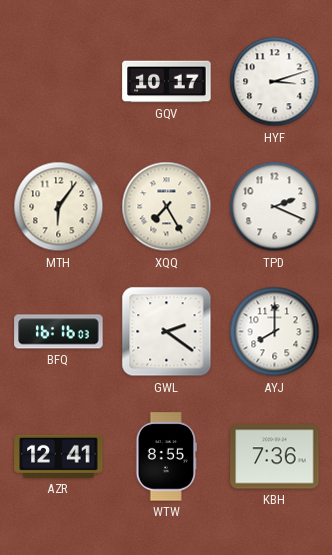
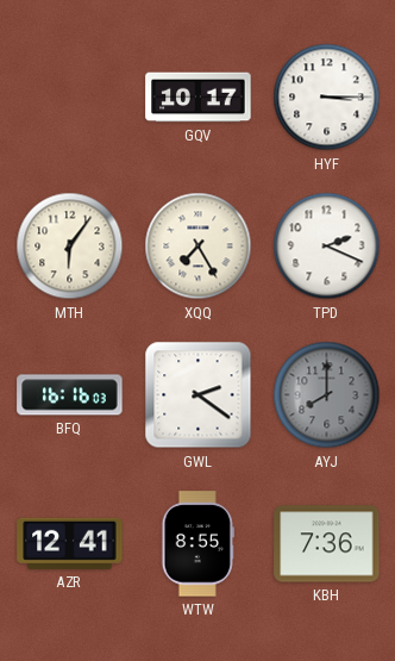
HYF: 3:12 -> 3:15 (327, 98)
AYJ dial: white -> grey (327, 395)
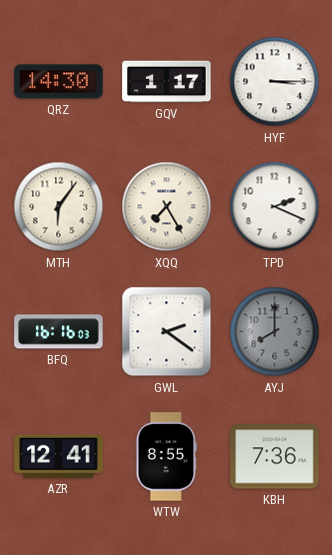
QRZ: none -> 14:30 (59, 82)
GQV: 10:17 -> 1:17 (167, 82)
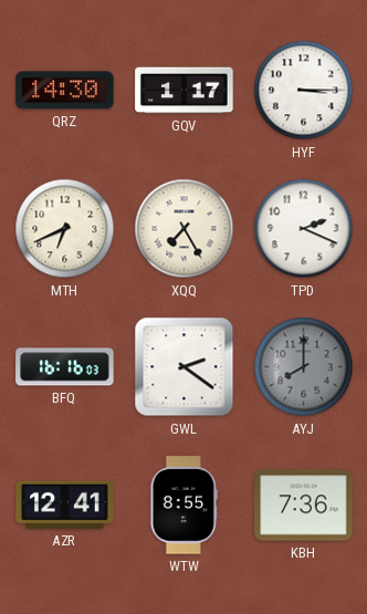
MTH: 6:06 -> 6:41 (65, 229)
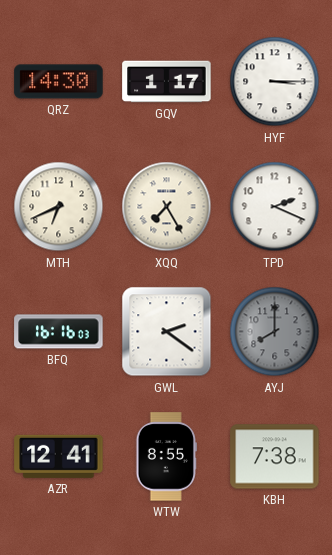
KBH: 7:36 -> 7:38 (275, 457)
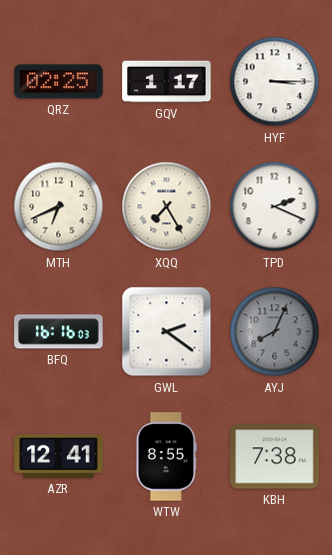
QRZ: 14:30 -> 02:25 (59, 82)
AYJ: 8:00 -> 8:04 (275, 332)
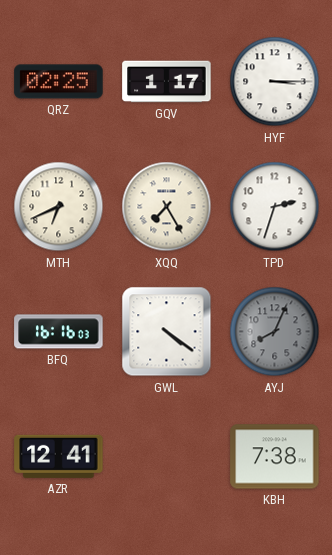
TPD: 2:19 -> 2:33 (275, 207)
GWL: 2:21 -> 4:21 (167, 332)
WTW: 8:55 -> none (166, 457)
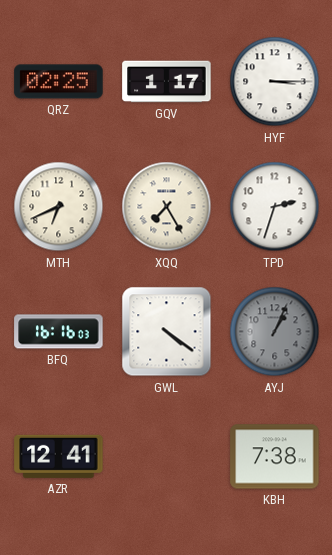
AYJ: 8:04 -> 1:04 (275, 332)
